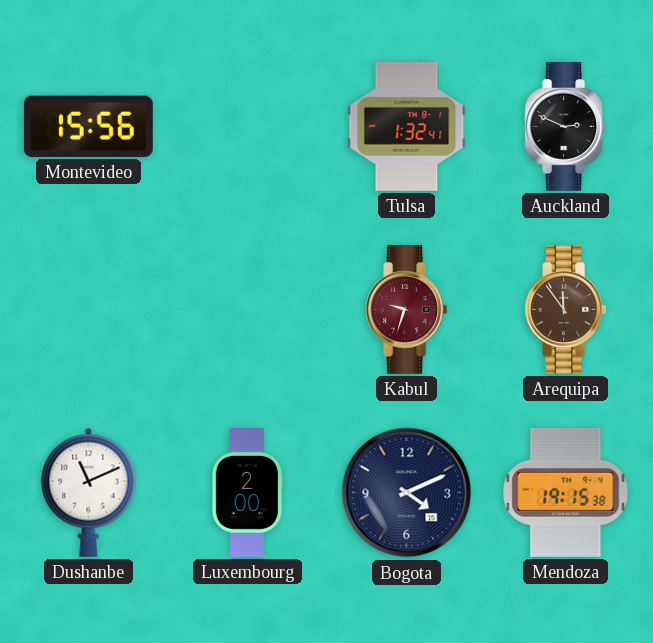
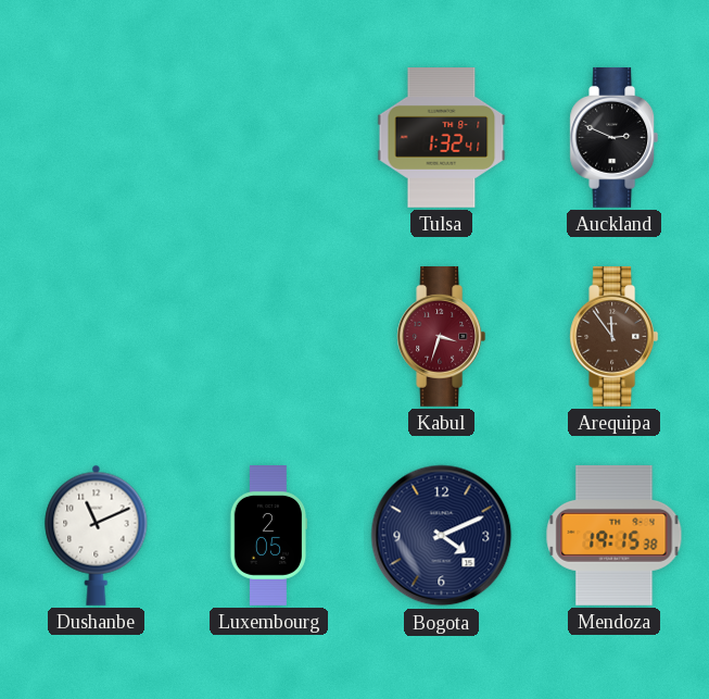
Montevideo: 15:56 -> none (88, 126)
Kabul: 9:33 -> 3:33 (442, 336)
Luxembourg: 2:00 -> 2:05 (267, 536)
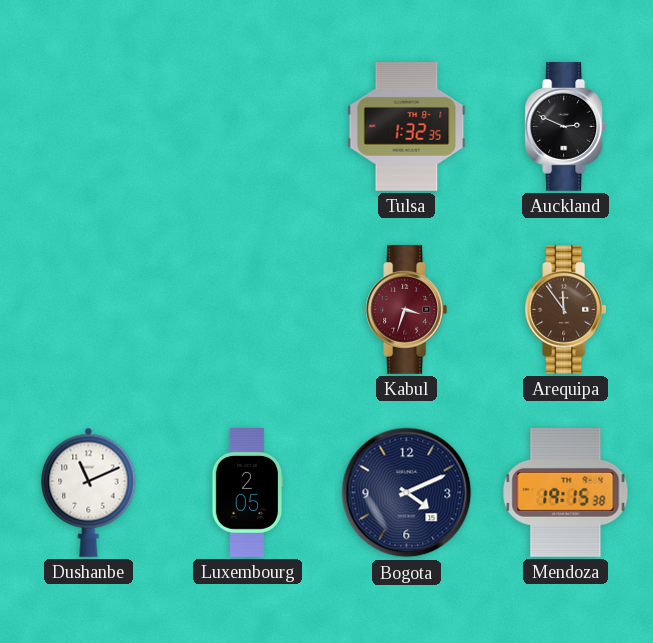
Tulsa: 1:32:41 -> 1:32:35 (407, 127)
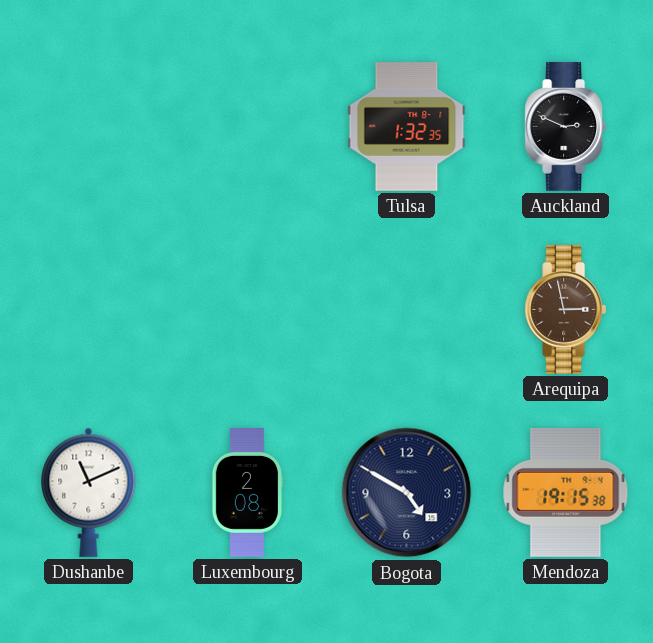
Kabul: 3:33 -> none (407, 309)
Arequipa: 11:54 -> 2:58 (566, 309)
Luxembourg: 2:05 -> 2:08 (246, 493)
Bogota: 4:11 -> 4:50 (407, 493)
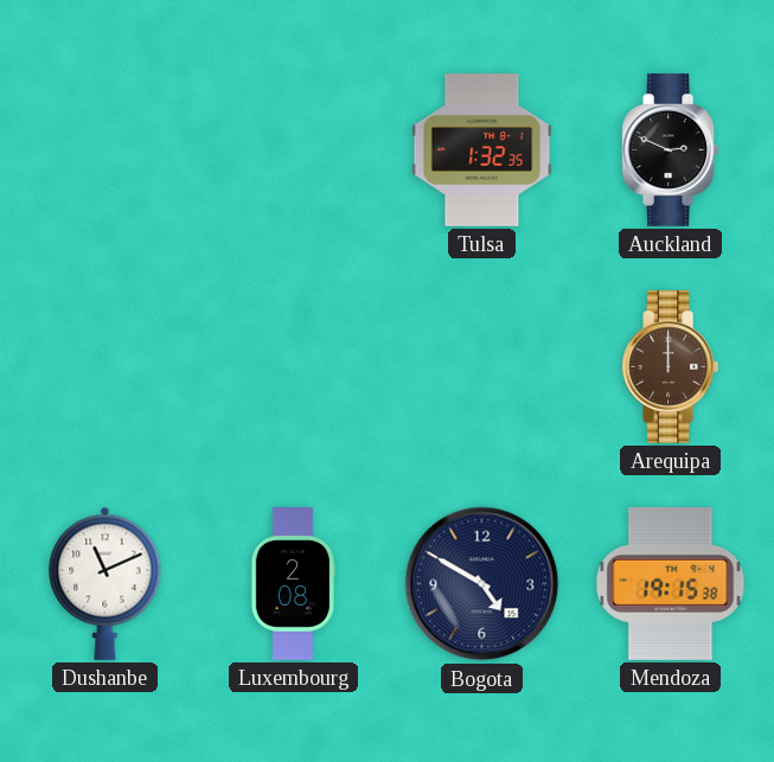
Arequipa: 2:58 -> 12:00 (671, 366)
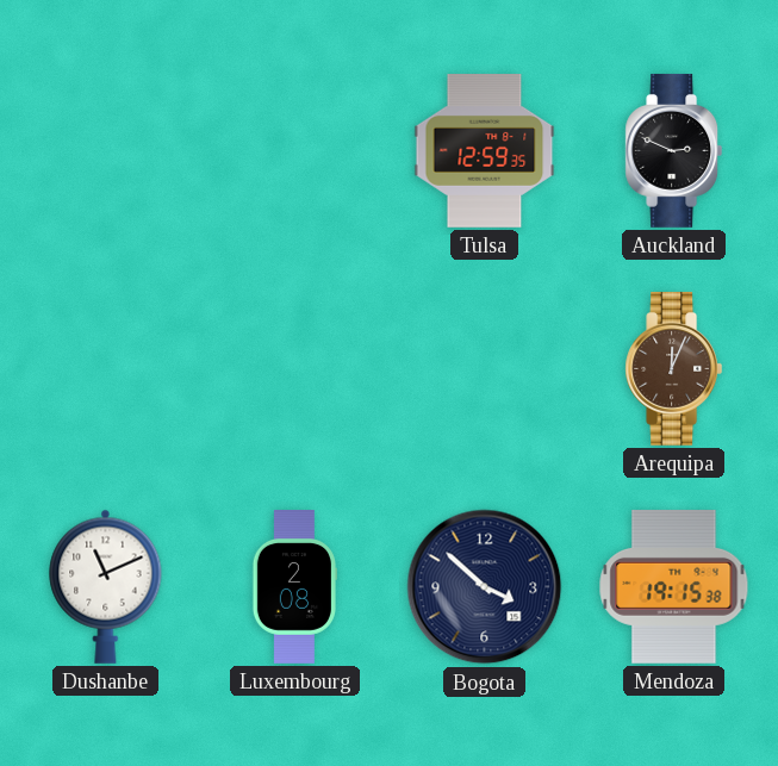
Tulsa: 1:32 -> 12:59 (485, 151)
Arequipa: 12:00 -> 12:04 (674, 368)
Bogota: 4:50 -> 3:52 (485, 587)
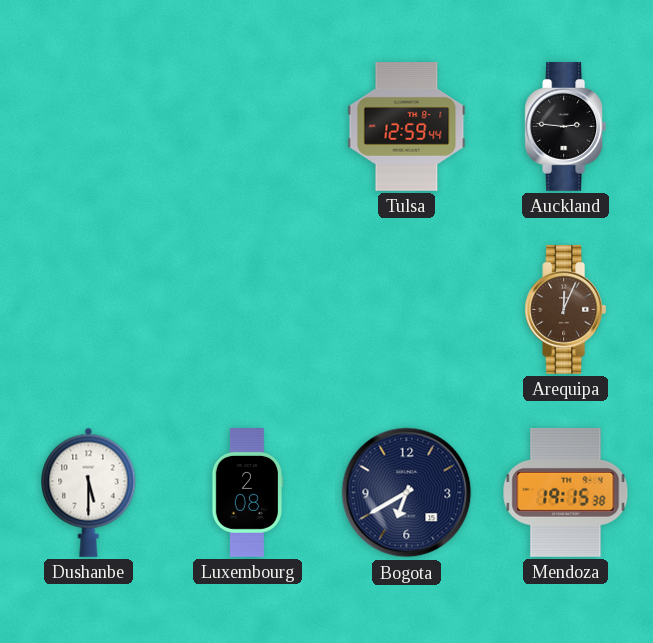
Tulsa: 12:59:35 -> 12:59:44 (407, 127)
Auckland: 2:49 -> 2:46 (566, 126)
Dushanbe: 11:11 -> 5:30 (89, 492)
Bogota: 3:52 -> 6:40 (407, 493)
